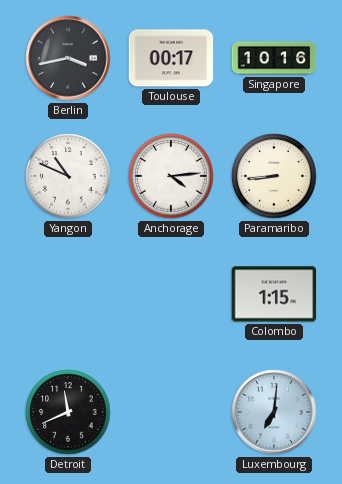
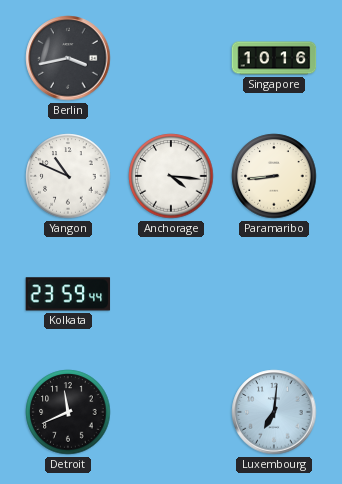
Toulouse: 00:17 -> none (171, 58)
Anchorage: 4:14 -> 4:16 (171, 176)
Kolkata: none -> 23:59 (68, 294)
Colombo: 1:15 -> none (274, 294)
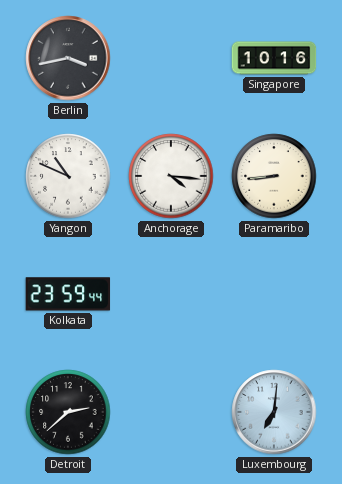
Detroit: 11:41 -> 2:38 (68, 412)
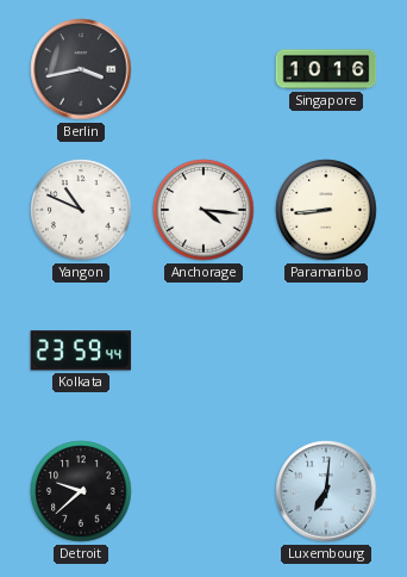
Detroit: 2:38 -> 9:38 (81, 491)
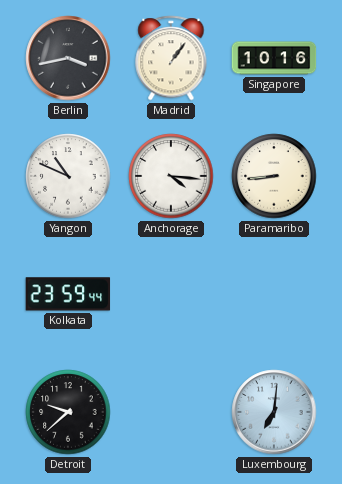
Madrid: none -> 1:06 (171, 58)
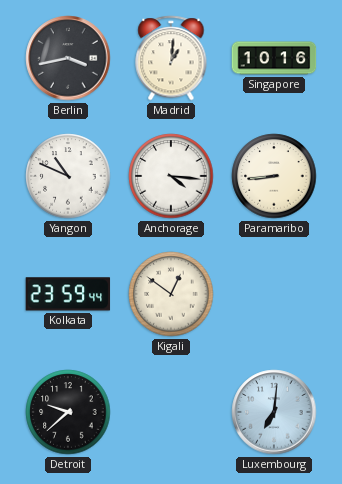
Madrid: 1:06 -> 1:01 (171, 58)
Kigali: none -> 12:51 (171, 294)
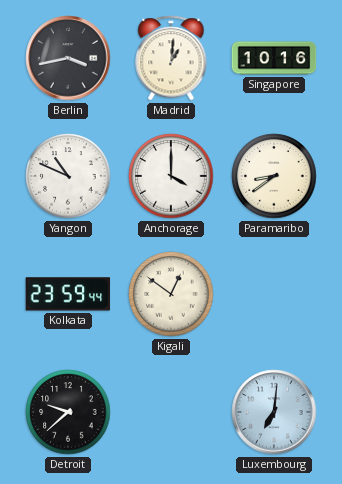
Anchorage: 4:16 -> 4:00 (171, 176)
Paramaribo: 8:44 -> 8:39 (274, 176)
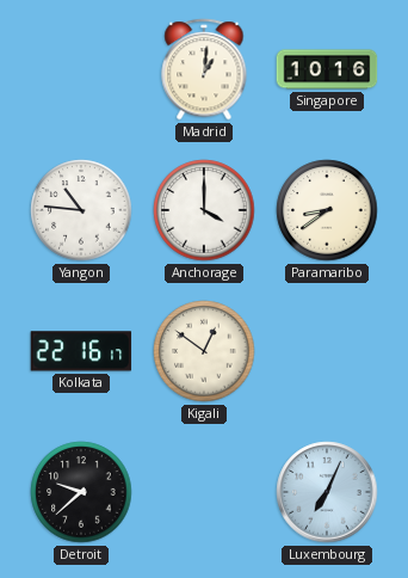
Berlin: 3:43 -> none (68, 58)
Yangon: 10:49 -> 10:46 (81, 210)
Kolkata: 23:59 -> 22:16 (81, 351)
Luxembourg: 7:01 -> 7:04 (327, 492)
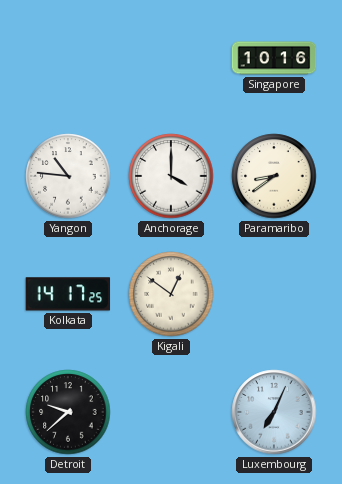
Madrid: 1:01 -> none (204, 69)
Kolkata: 22:16 -> 14:17 (68, 294)
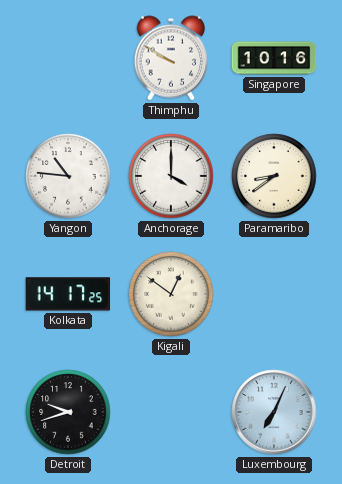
Thimphu: none -> 9:50 (171, 58)
Detroit: 9:38 -> 9:42 (68, 412)
